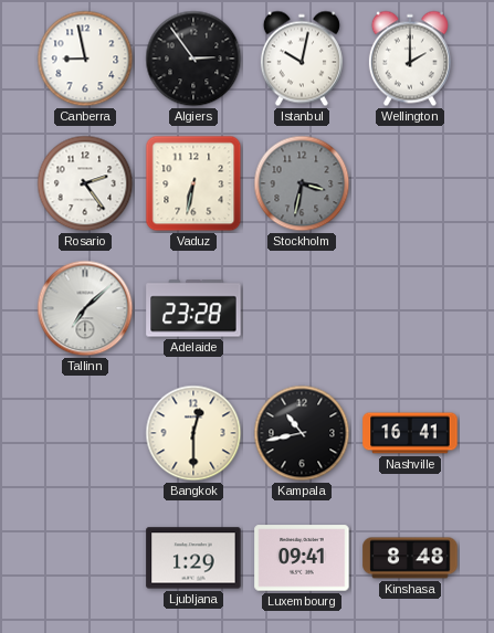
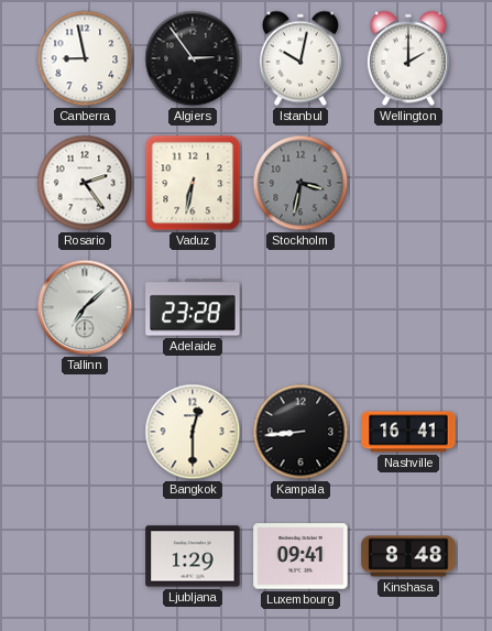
Kampala: 10:43 -> 8:44 (300, 432)
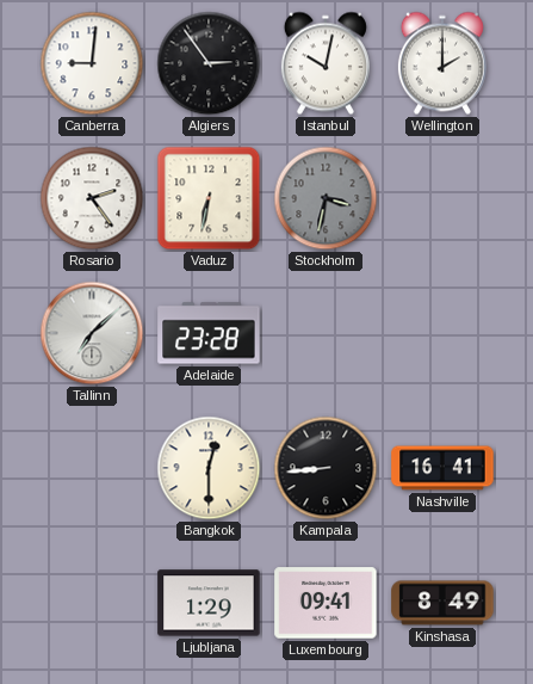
Canberra: 8:58 -> 9:01 (92, 63)
Kinshasa: 8:48 -> 8:49 (442, 603)
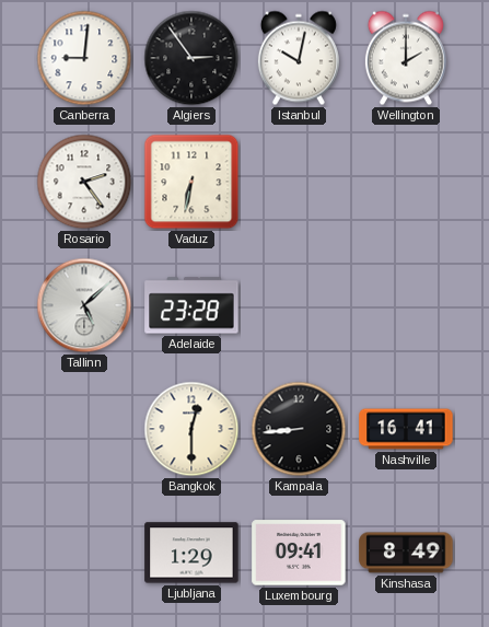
Stockholm: 3:32 -> none (326, 198)
Tallinn: 7:08 -> 5:08 (84, 305)
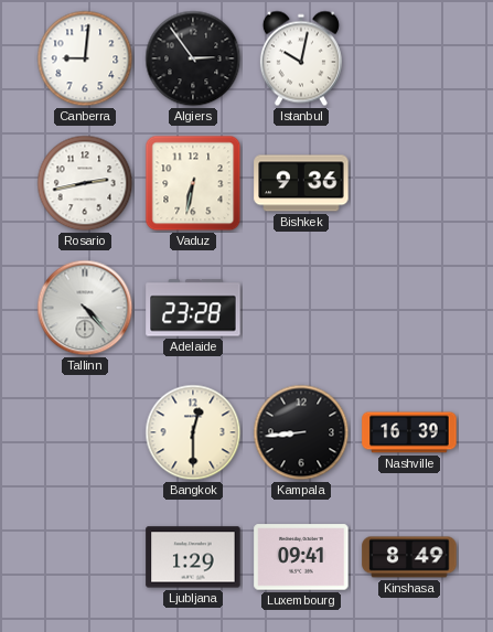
Wellington: 2:00 -> none (406, 58)
Rosario: 2:24 -> 2:43 (85, 183)
Bishkek: none -> 9:36 (301, 183)
Tallinn: 5:08 -> 4:23 (85, 308)
Nashville: 16:41 -> 16:39 (409, 432)
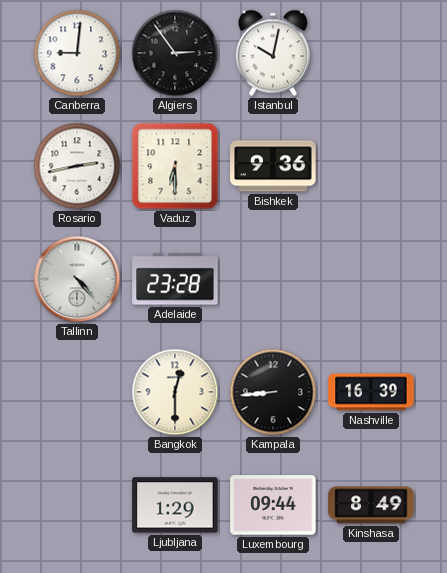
Vaduz: 6:32 -> 6:30 (175, 166)
Luxembourg: 09:41 -> 09:44 (273, 505)
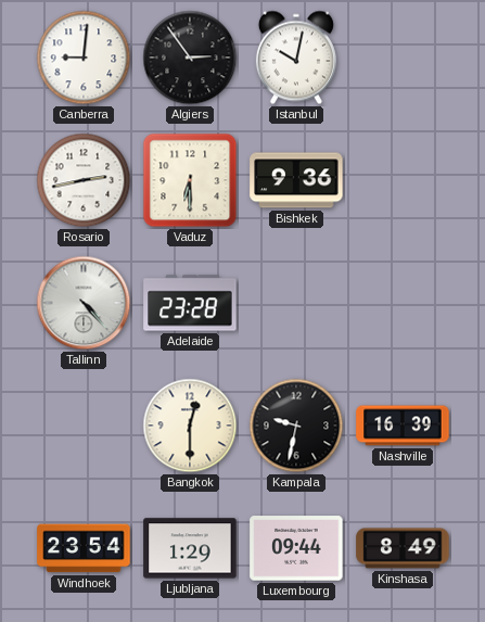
Kampala: 8:44 -> 9:32 (296, 426)
Windhoek: none -> 23:54 (84, 548)
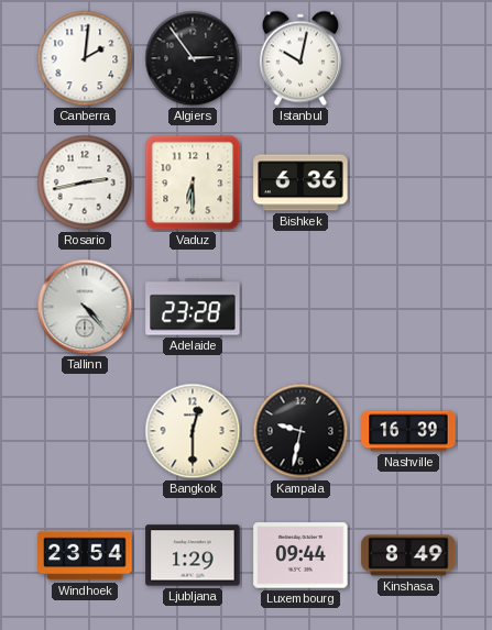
Canberra: 9:01 -> 2:01 (85, 58)
Bishkek: 9:36 -> 6:36 (300, 183)
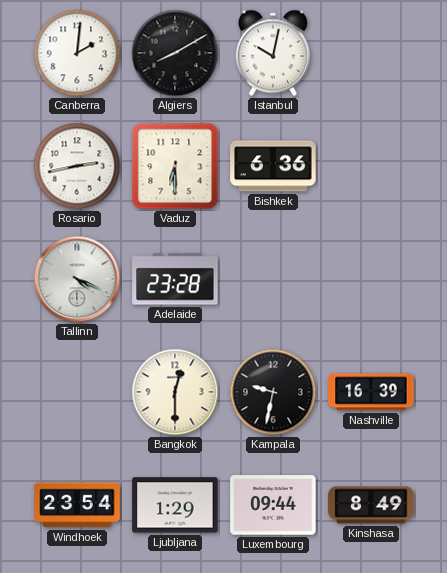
Algiers: 2:54 -> 8:10 (175, 53)
Tallinn: 4:23 -> 4:19 (77, 279)
